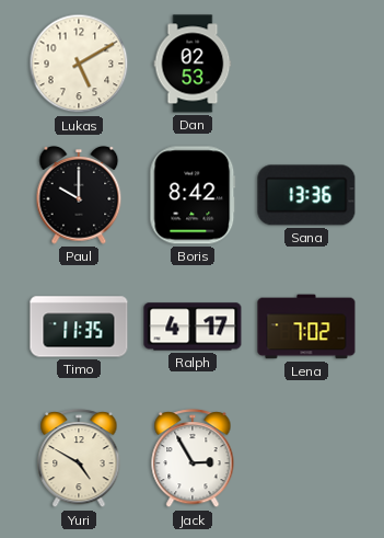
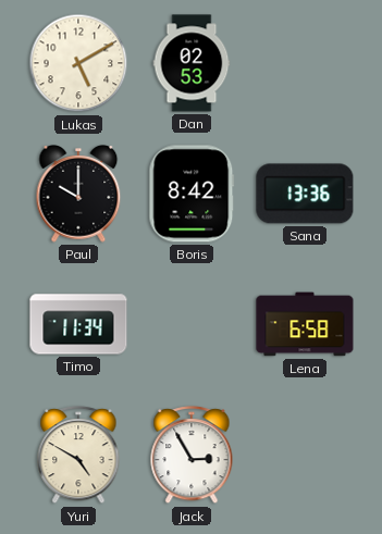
Timo: 11:35 -> 11:34 (78, 324)
Ralph: 4:17 -> none (193, 327)
Lena: 7:02 -> 6:58 (305, 324)
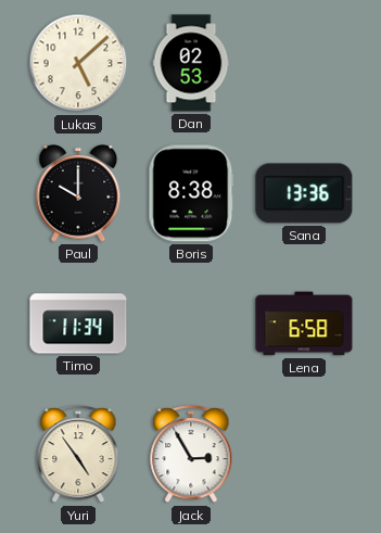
Lukas: 5:10 -> 5:08 (78, 63)
Boris: 8:42 -> 8:38 (191, 193)
Yuri: 4:50 -> 4:54 (78, 455)
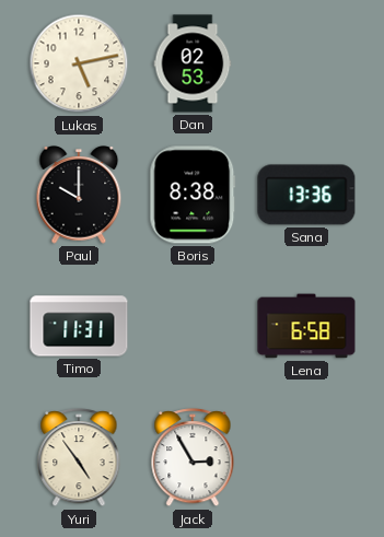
Lukas: 5:08 -> 5:13 (79, 63)
Timo: 11:34 -> 11:31 (79, 326)
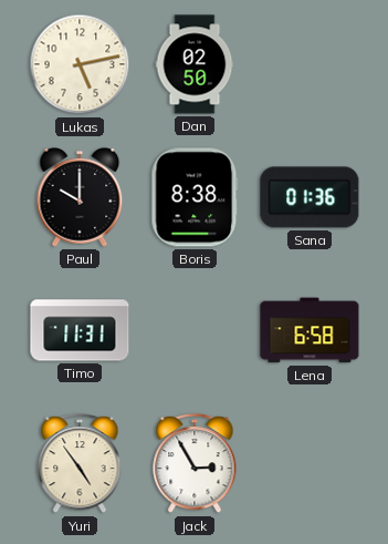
Dan: 02:53 -> 02:50 (195, 64)
Sana: 13:36 -> 01:36 (310, 197)
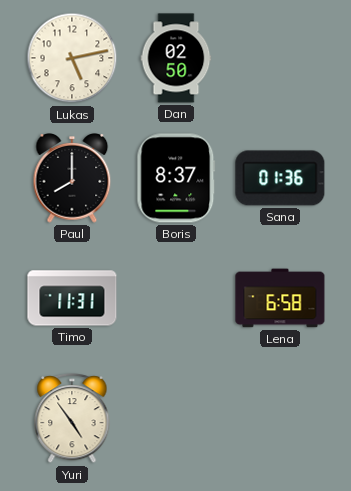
Paul: 10:00 -> 8:00 (72, 179)
Boris: 8:38 -> 8:37 (176, 178)
Jack: 2:55 -> none (195, 464)
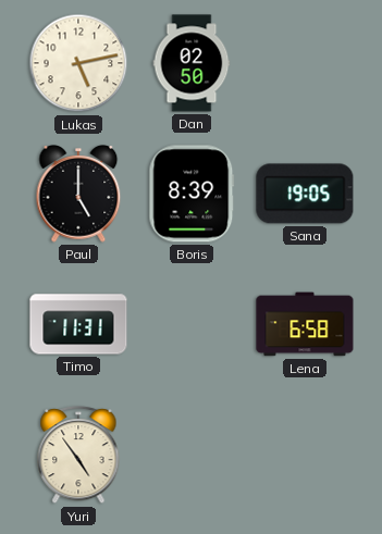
Paul: 8:00 -> 5:00 (78, 195)
Boris: 8:37 -> 8:39 (192, 194)
Sana: 01:36 -> 19:05 (305, 194)
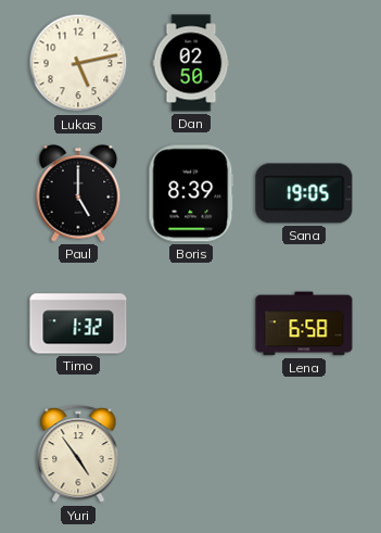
Timo: 11:31 -> 1:32 (78, 323)
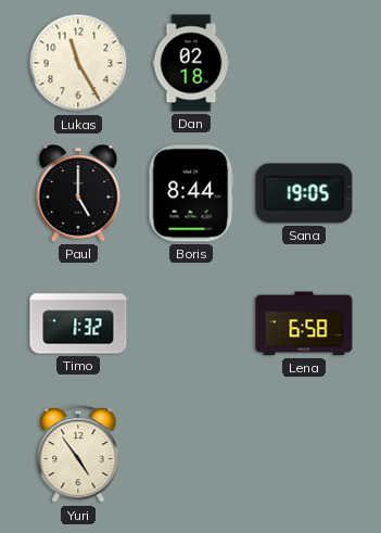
Lukas: 5:13 -> 11:25 (78, 63)
Dan: 02:50 -> 02:18 (191, 63)
Boris: 8:39 -> 8:44 (191, 193)
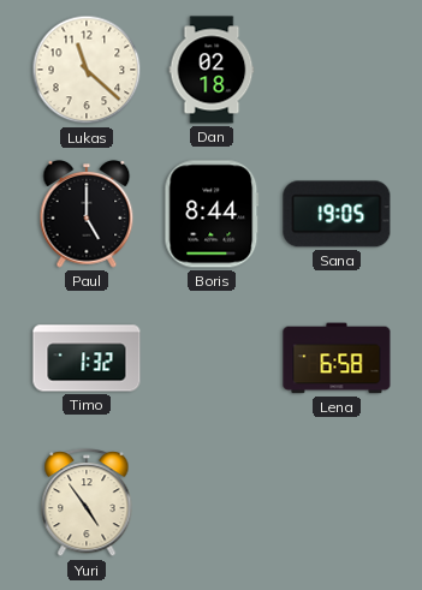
Lukas: 11:25 -> 11:22 (87, 70)
